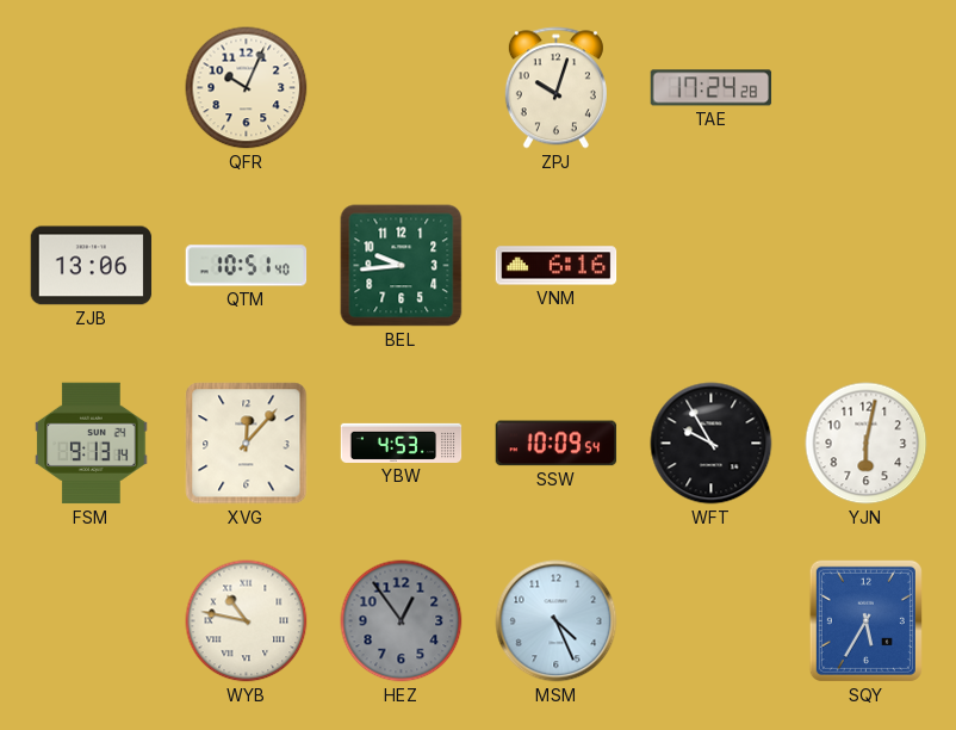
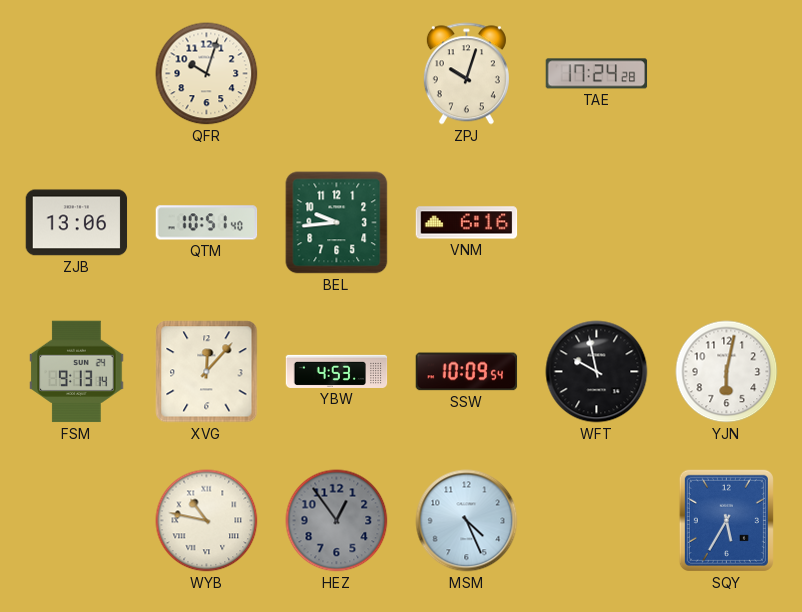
QFR: 10:04 -> 10:03 (207, 74)
WFT: 9:55 -> 9:58 (597, 372)
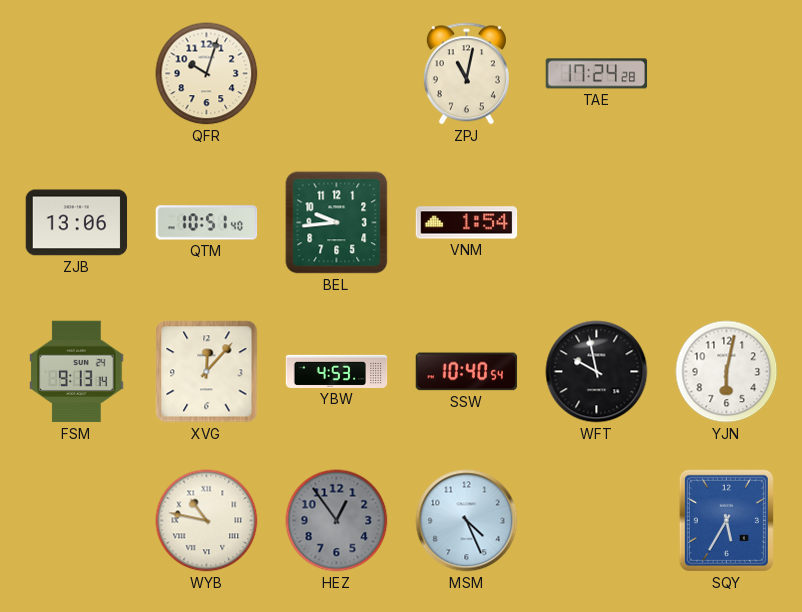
ZPJ: 10:03 -> 11:02 (466, 74)
VNM: 6:16 -> 1:54 (467, 223)
SSW: 10:09 -> 10:40 (467, 372)
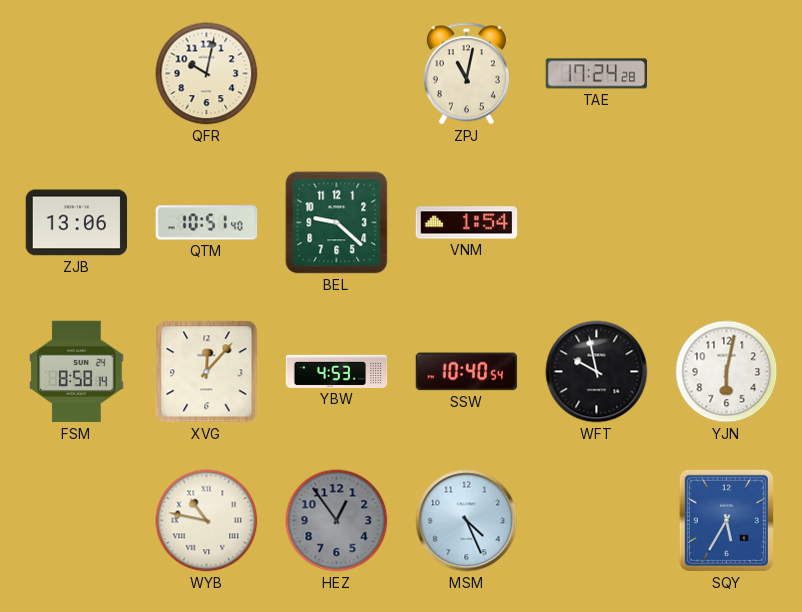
QFR: 10:03 -> 10:02 (207, 74)
BEL: 9:44 -> 9:22 (337, 223)
FSM: 9:13 -> 8:58 (77, 372)
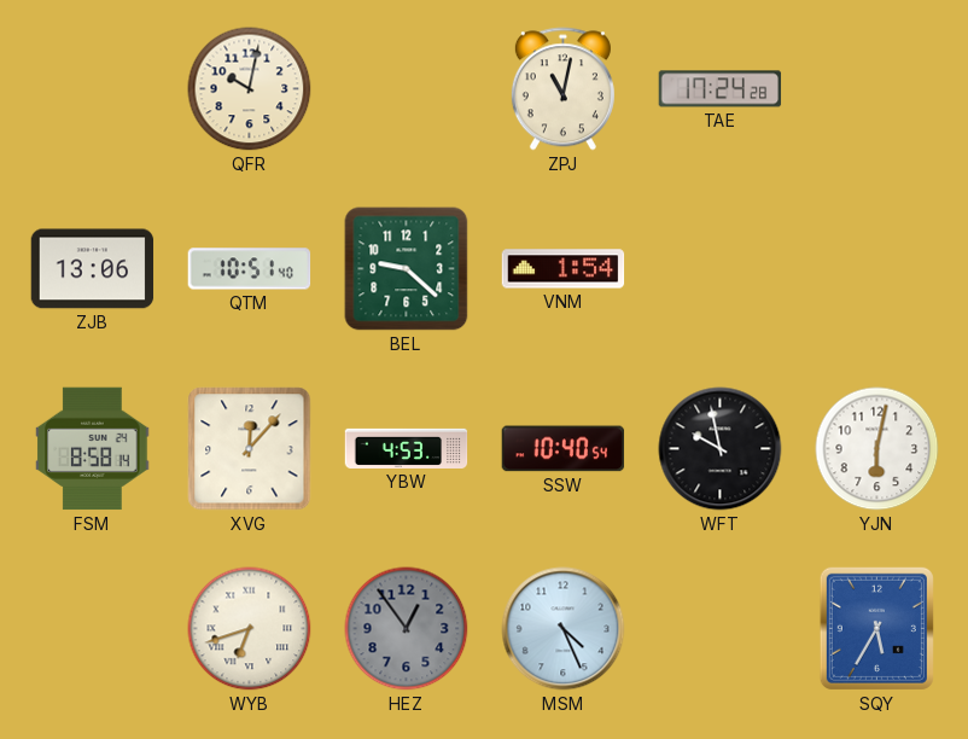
WYB: 10:47 -> 6:42 (250, 629)
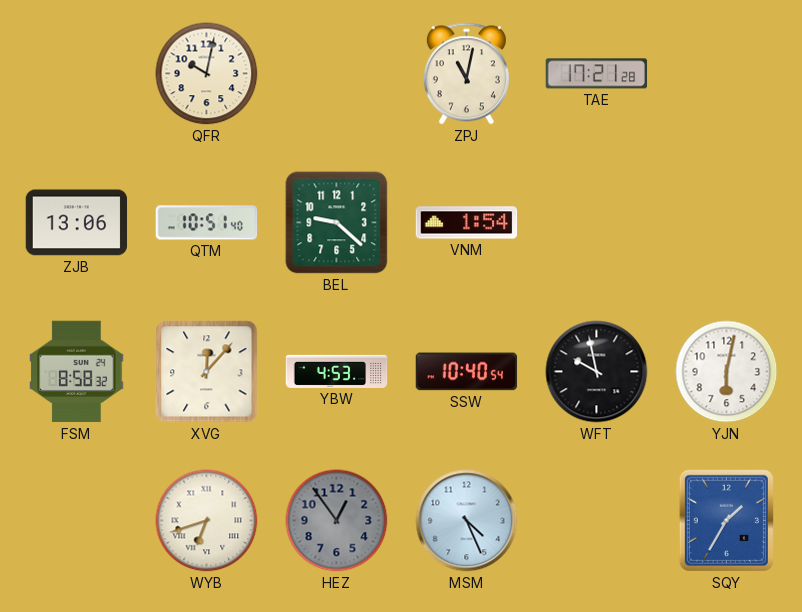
TAE: 17:24 -> 17:21 (597, 74)
FSM: 8:58:14 -> 8:58:32 (77, 372)
SQY: 5:35 -> 1:35 (726, 520)
